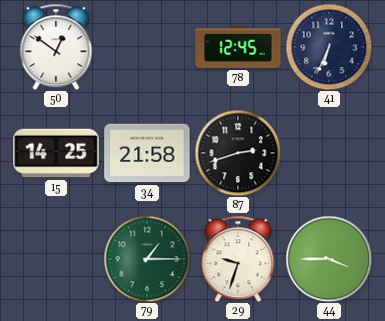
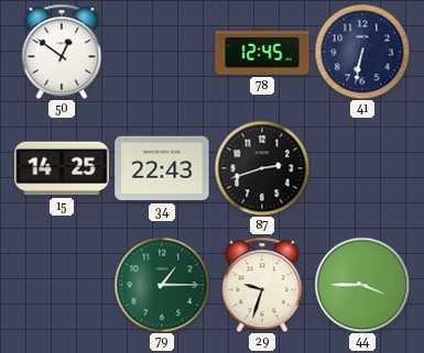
41: 6:34 -> 6:32 (362, 52)
34: 21:58 -> 22:43 (162, 168)
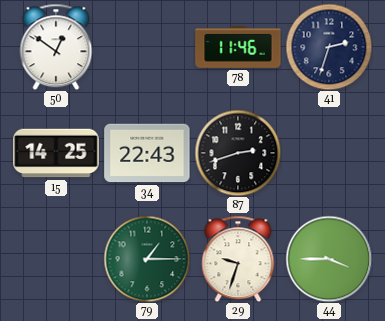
78: 12:45 -> 11:46 (238, 48)
41: 6:32 -> 2:33 (329, 47)
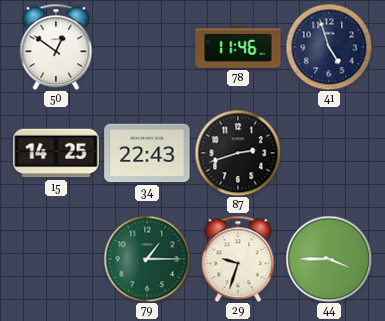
41: 2:33 -> 4:57 (329, 47)
